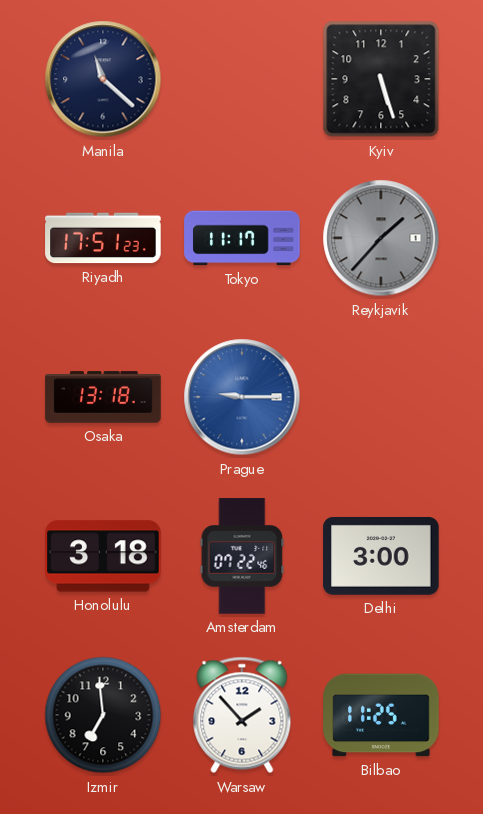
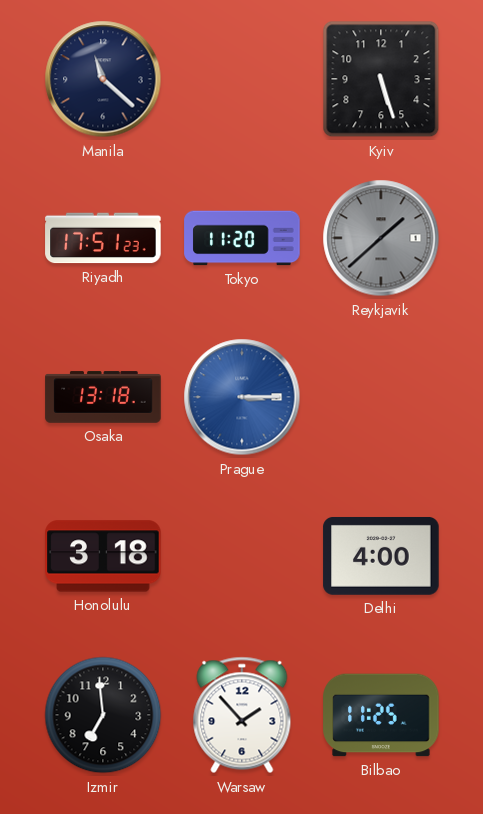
Tokyo: 11:17 -> 11:20 (242, 238)
Reykjavik: 1:37 -> 1:38 (381, 238)
Prague: 9:15 -> 3:15 (242, 397)
Amsterdam: 07:22 -> none (242, 556)
Delhi: 3:00 -> 4:00 (381, 556)
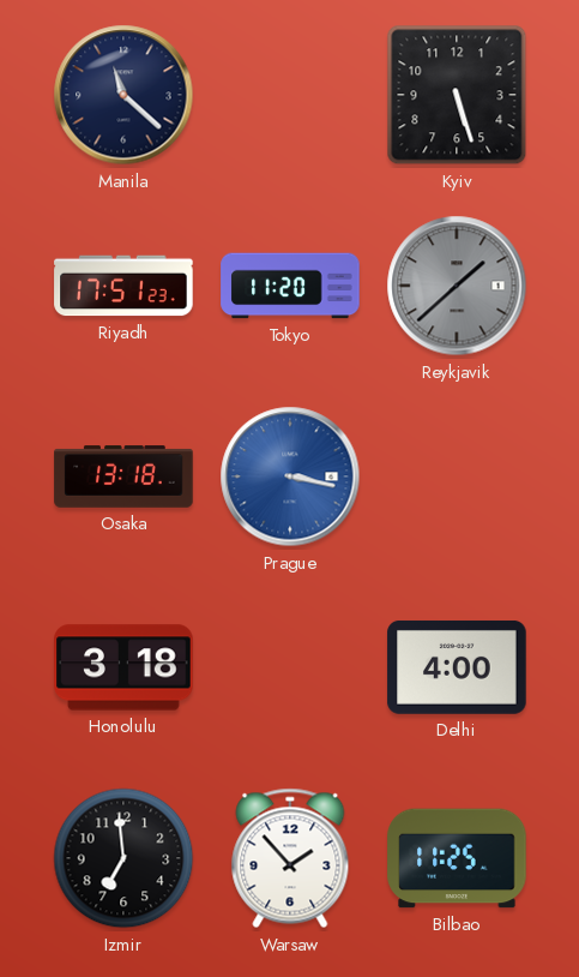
Prague: 3:15 -> 3:17 (290, 476)
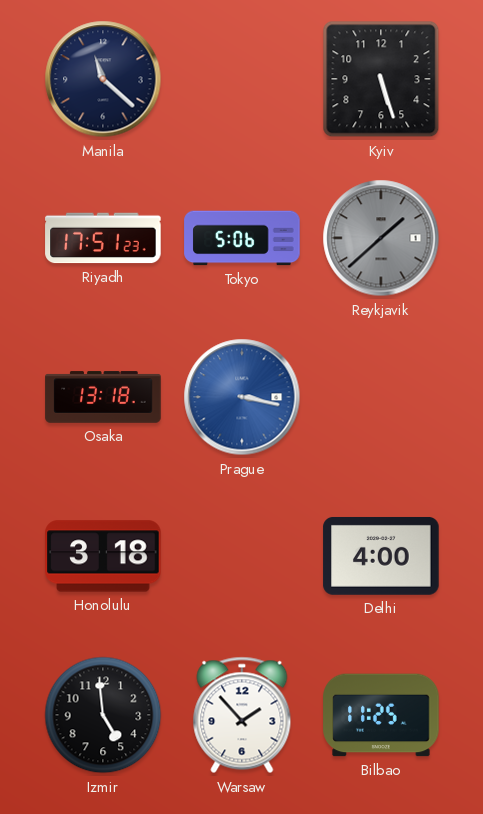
Tokyo: 11:20 -> 5:06 (242, 238)
Izmir: 6:59 -> 4:59 (103, 715)
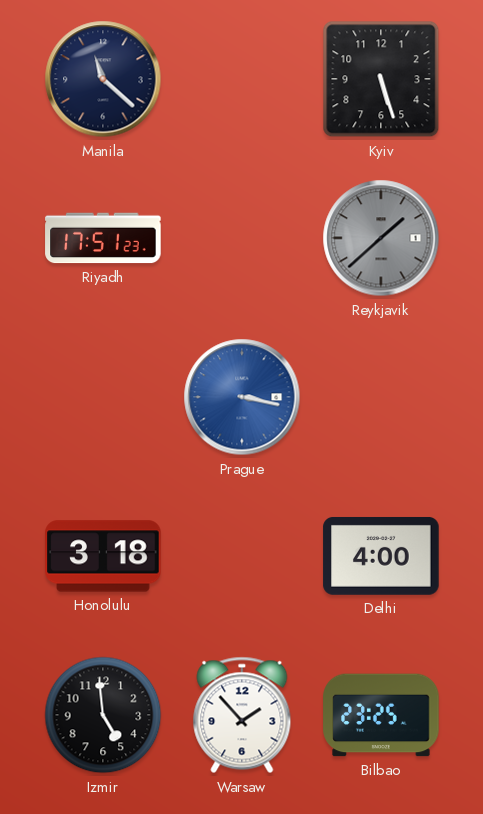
Tokyo: 5:06 -> none (242, 238)
Osaka: 13:18 -> none (103, 397)
Bilbao: 11:25 -> 23:25 (381, 715)
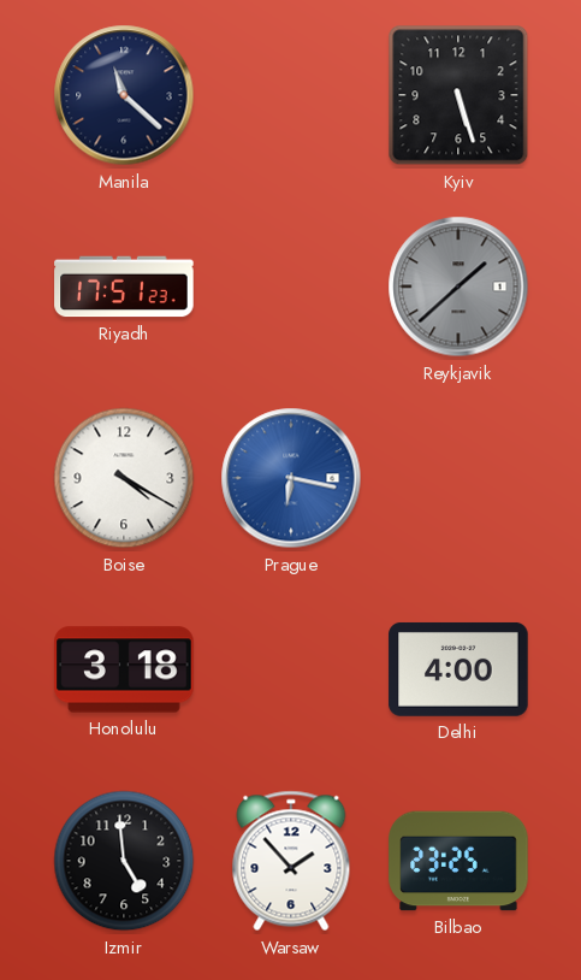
Boise: none -> 4:20 (124, 478)
Prague: 3:17 -> 6:17 (291, 478)
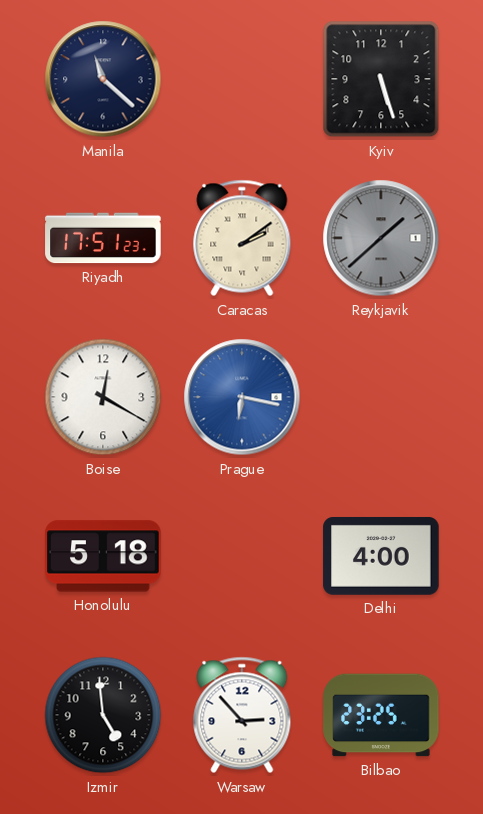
Caracas: none -> 2:09 (242, 238)
Boise: 4:20 -> 12:20 (103, 397)
Honolulu: 3:18 -> 5:18 (103, 556)
Warsaw: 1:53 -> 2:53 (242, 715)
